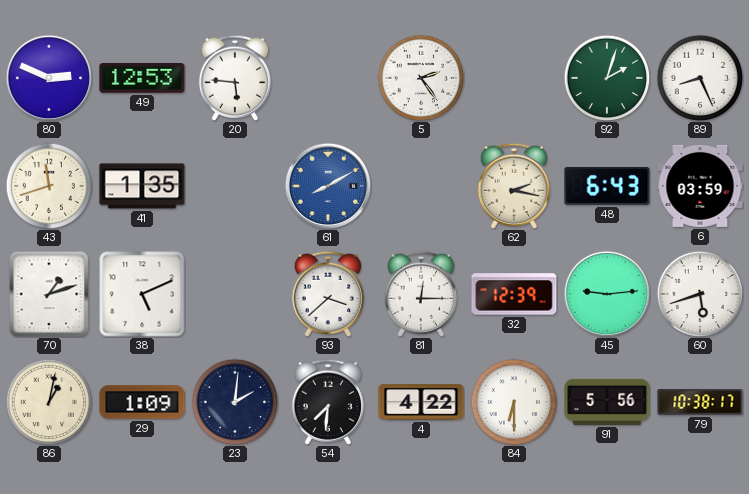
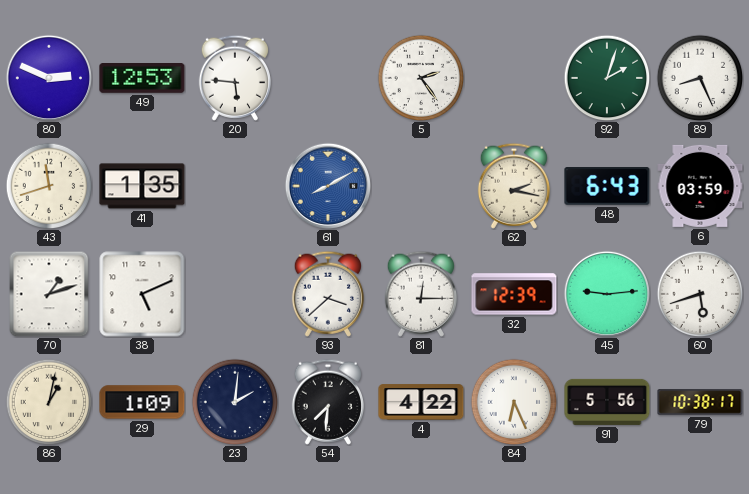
84: 6:30 -> 6:26 (514, 402)
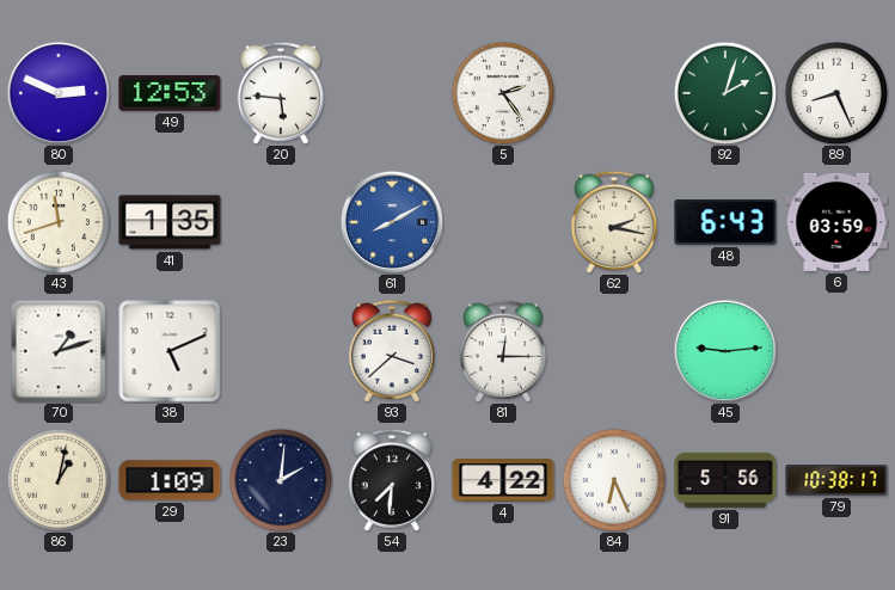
32: 12:39 -> none (514, 294)
60: 5:42 -> none (700, 294)
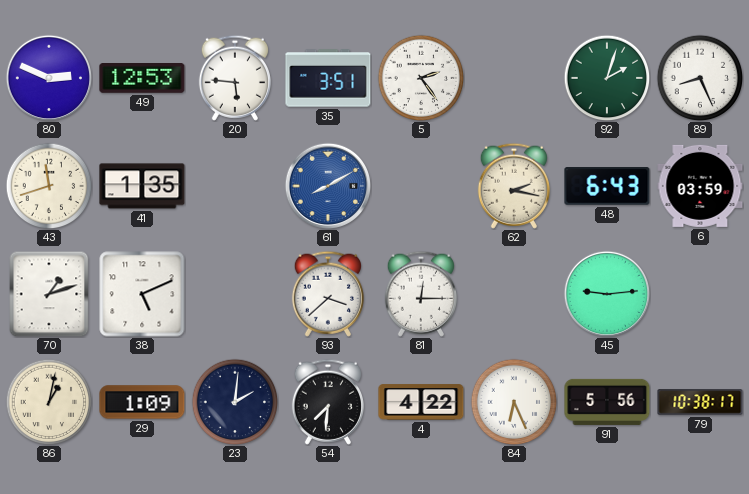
35: none -> 3:51 (328, 78)
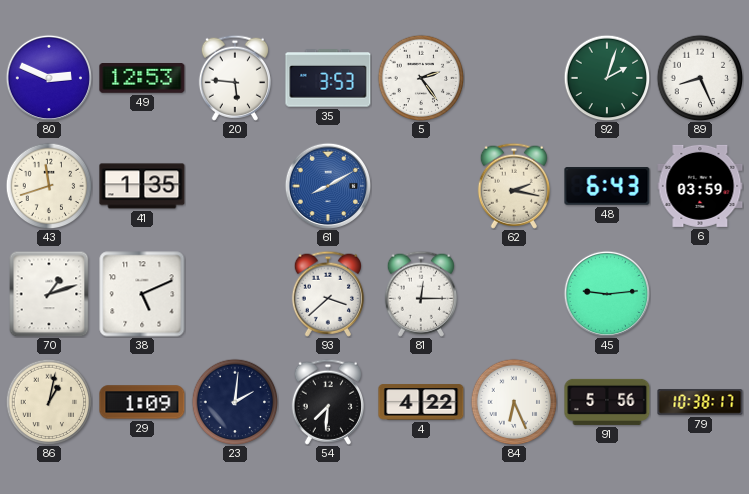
35: 3:51 -> 3:53 (328, 78)
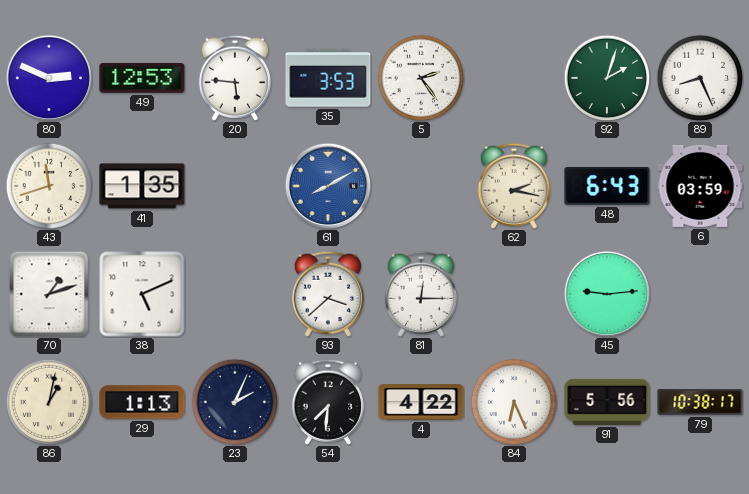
29: 1:09 -> 1:13 (142, 402)
23: 2:01 -> 2:04 (235, 402)
